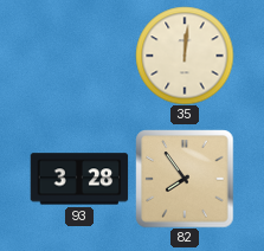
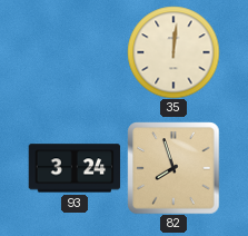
93: 3:28 -> 3:24 (75, 168)
82: 7:54 -> 7:57 (173, 168)
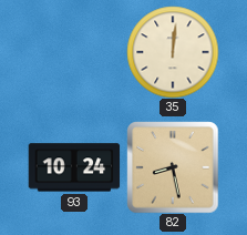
93: 3:24 -> 10:24 (74, 167)
82: 7:57 -> 8:28 (173, 167)
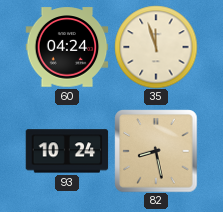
60: none -> 04:24 (67, 47)
35: 12:01 -> 11:57 (156, 47)
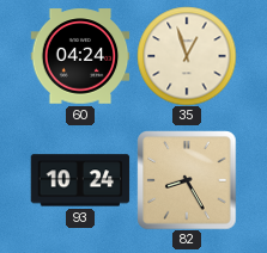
35: 11:57 -> 12:57 (187, 56)
82: 8:28 -> 8:25 (187, 180)
